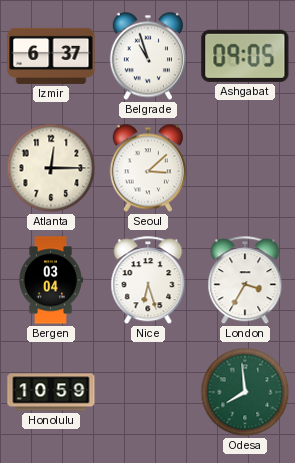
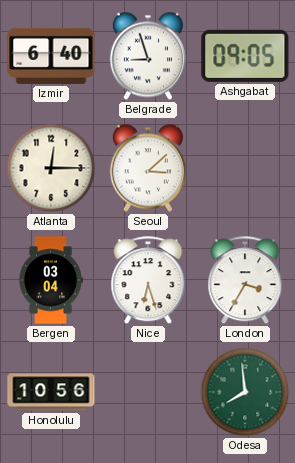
Izmir: 6:37 -> 6:40 (51, 56)
Belgrade: 10:57 -> 8:57 (148, 56)
Honolulu: 10:59 -> 10:56 (51, 392)
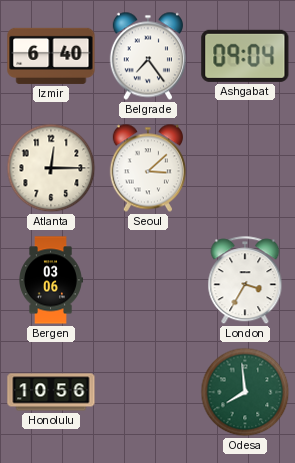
Belgrade: 8:57 -> 7:24 (148, 56)
Ashgabat: 09:05 -> 09:04 (245, 56)
Bergen: 03:04 -> 03:06 (51, 280)
Nice: 6:27 -> none (148, 281)
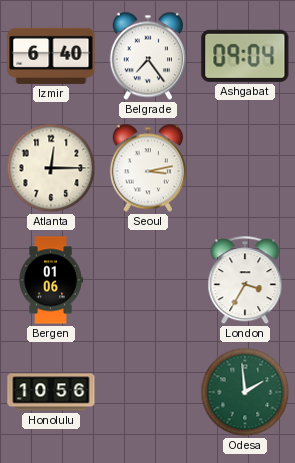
Seoul: 3:08 -> 3:13 (148, 168)
Bergen: 03:06 -> 01:06 (51, 280)
Odesa: 7:59 -> 1:59 (245, 392)
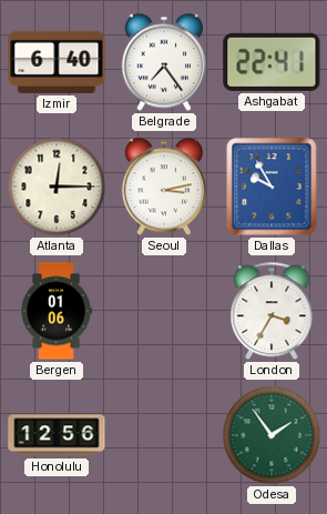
Ashgabat: 09:04 -> 22:41 (272, 62)
Dallas: none -> 9:55 (272, 187)
Honolulu: 10:56 -> 12:56 (57, 435)
Odesa: 1:59 -> 1:54 (272, 435)
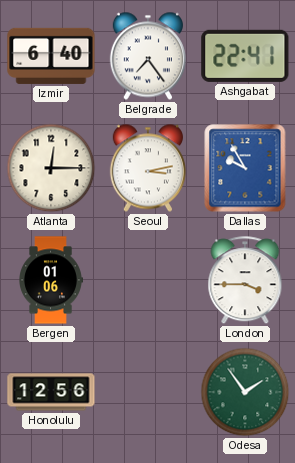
London: 3:35 -> 3:45 (245, 281)
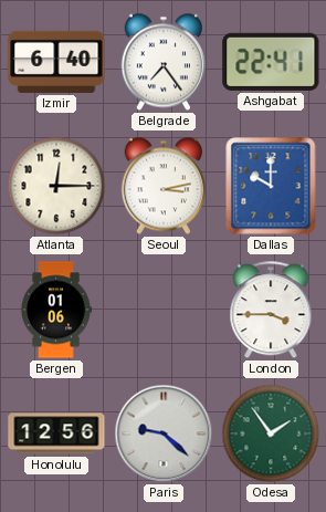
Dallas: 9:55 -> 10:00 (271, 186)
Paris: none -> 9:22 (164, 433)
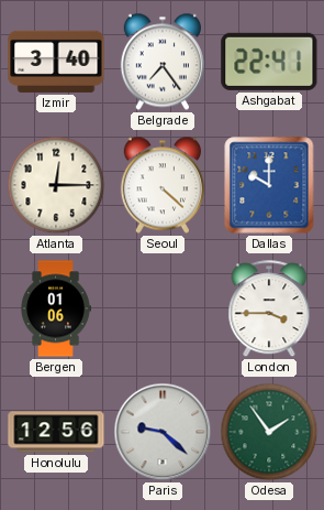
Izmir: 6:40 -> 3:40 (56, 62)
Seoul: 3:13 -> 4:22 (163, 185)
